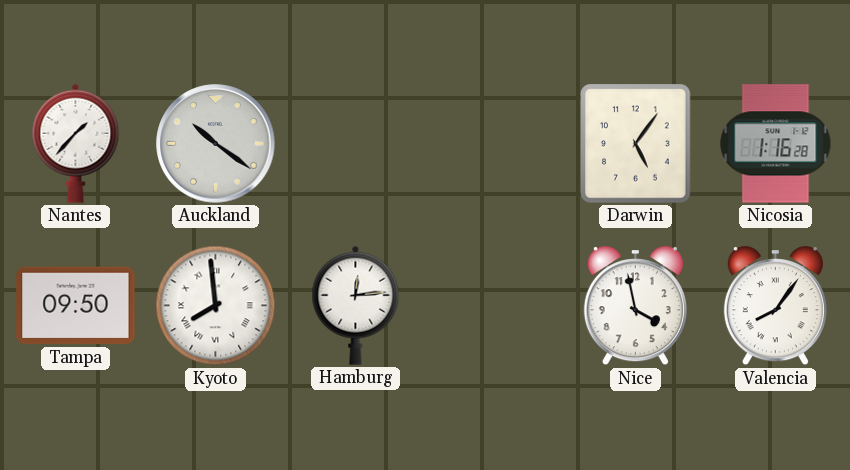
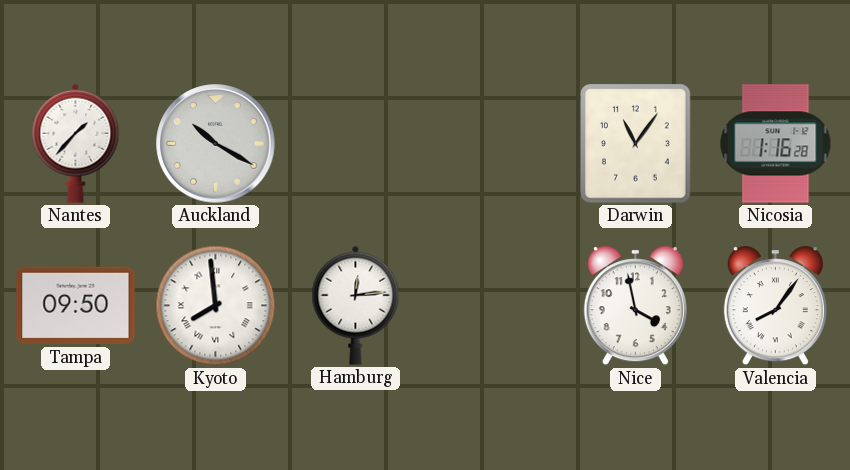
Auckland: 10:21 -> 10:20 (216, 144)
Darwin: 5:06 -> 11:06 (636, 144)
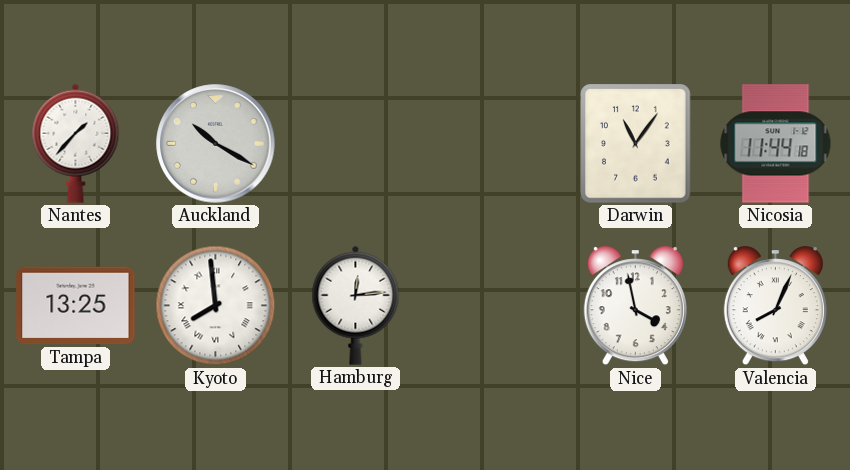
Nicosia: 1:16 -> 11:44 (776, 144)
Tampa: 09:50 -> 13:25 (76, 306)
Valencia: 8:06 -> 8:04 (775, 306)
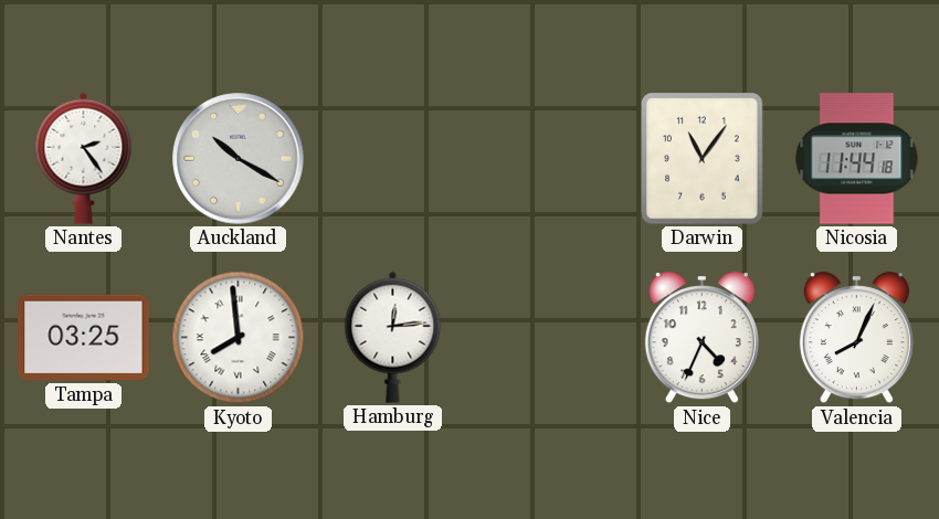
Nantes: 1:37 -> 2:24 (84, 158)
Tampa: 13:25 -> 03:25 (84, 338)
Nice: 3:58 -> 4:34 (701, 338)
